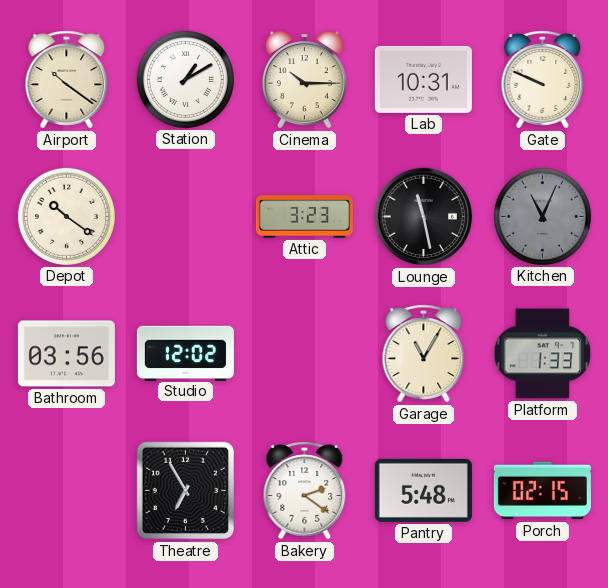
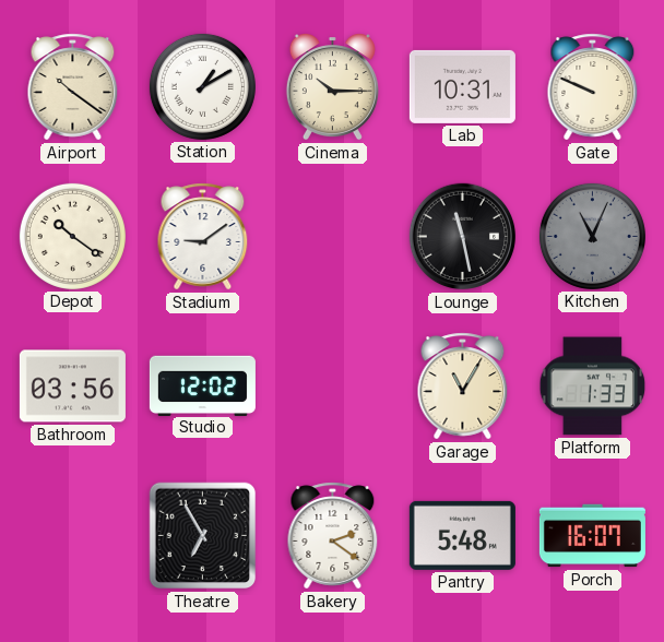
Stadium: none -> 9:09 (203, 237)
Attic: 3:23 -> none (304, 217)
Porch: 02:15 -> 16:07 (592, 536)
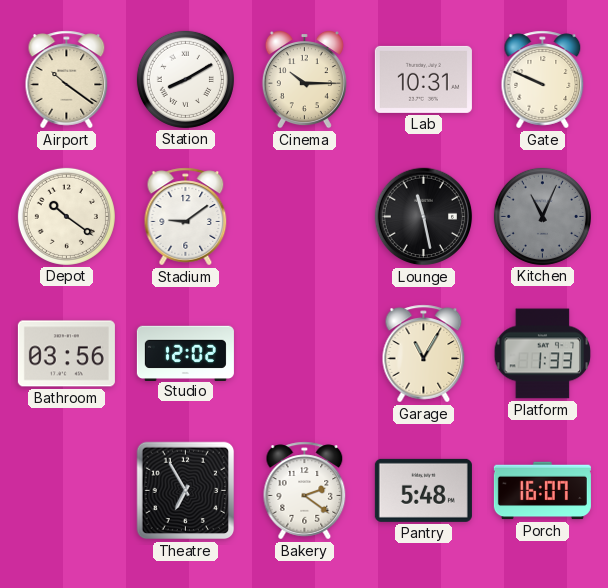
Station: 1:10 -> 8:10 (185, 79)
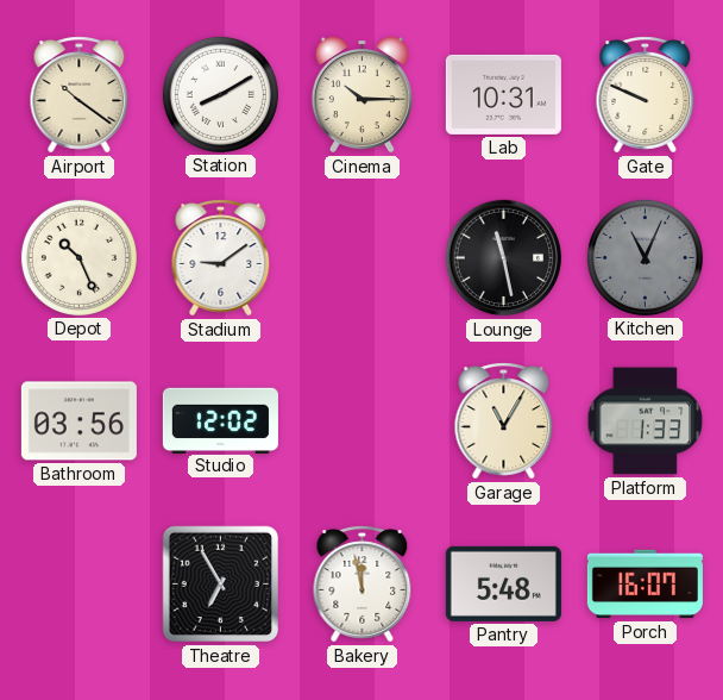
Depot: 10:21 -> 10:26 (78, 257)
Bakery: 2:21 -> 11:58 (363, 585)
